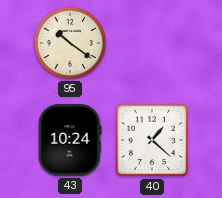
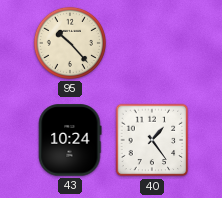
95: 10:21 -> 10:23 (70, 43)
40: 1:22 -> 1:24 (152, 140)
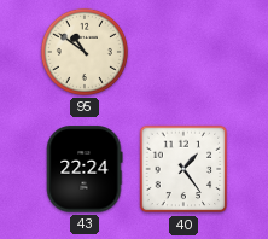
95: 10:23 -> 10:51 (85, 52)
43: 10:24 -> 22:24 (85, 169)
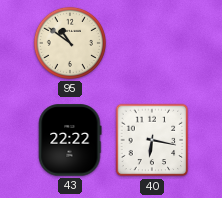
43: 22:24 -> 22:22 (70, 140)
40: 1:24 -> 6:17 (152, 140)
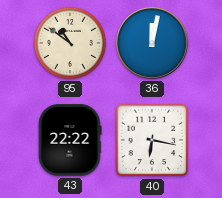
36: none -> 12:02 (152, 43)
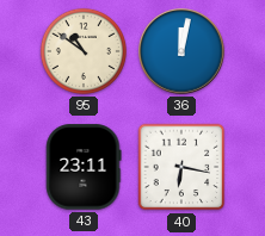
43: 22:22 -> 23:11 (84, 167)
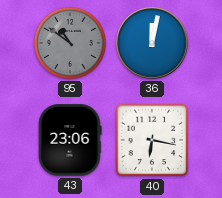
95 dial: cream -> grey (70, 43)
43: 23:11 -> 23:06 (70, 140)
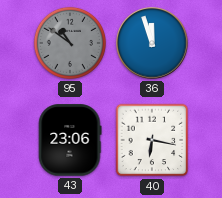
36: 12:02 -> 11:57 (152, 43)
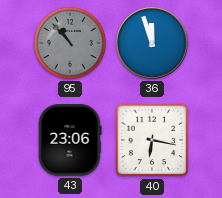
95: 10:51 -> 10:53 (70, 43)
